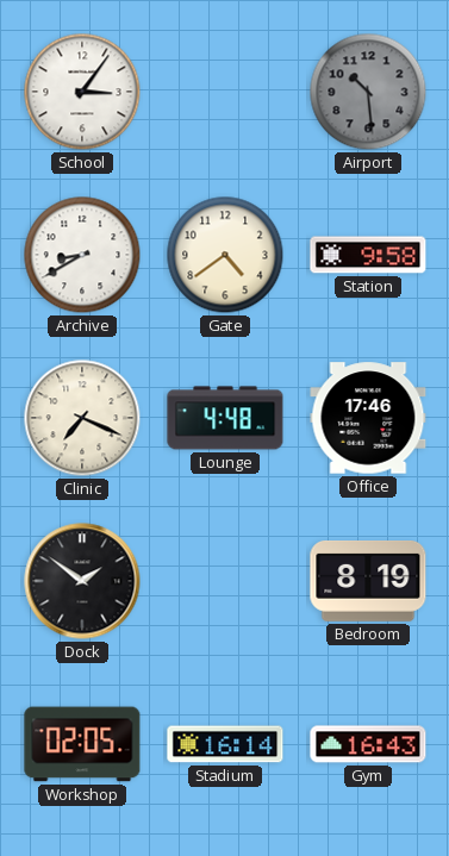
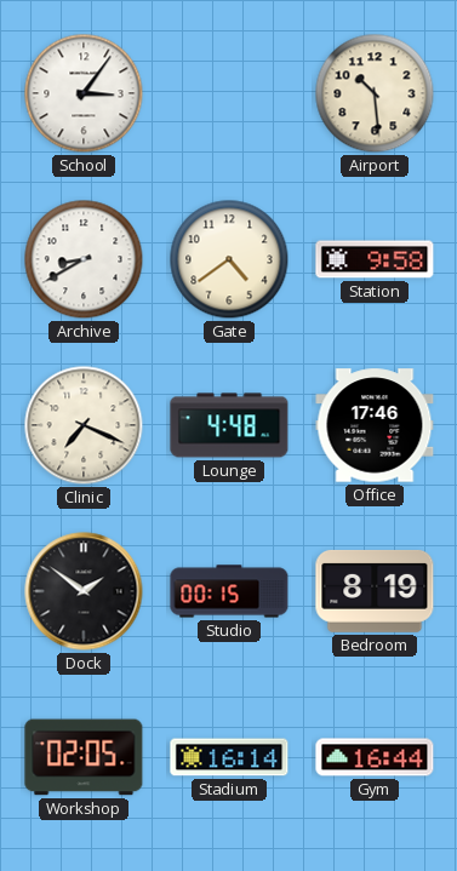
Airport dial: grey -> cream (375, 93)
Studio: none -> 00:15 (229, 591)
Gym: 16:43 -> 16:44 (375, 757)
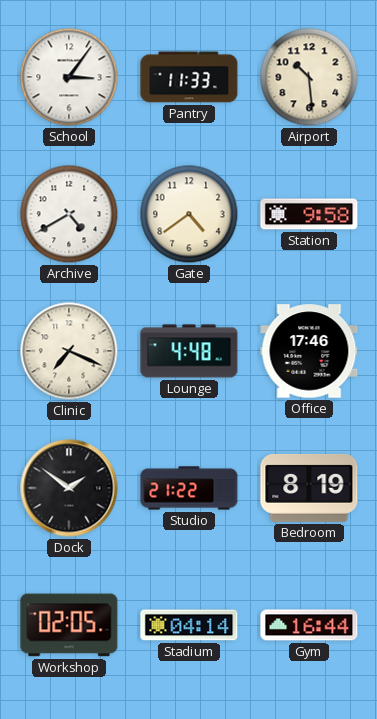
Pantry: none -> 11:33 (189, 77)
Archive: 8:40 -> 4:40 (69, 214)
Studio: 00:15 -> 21:22 (189, 488)
Stadium: 16:14 -> 04:14 (189, 625)
